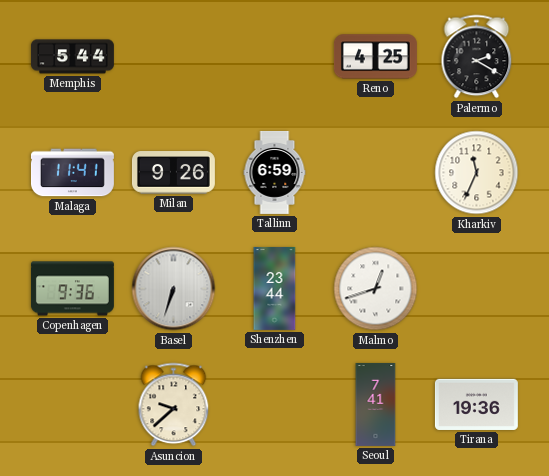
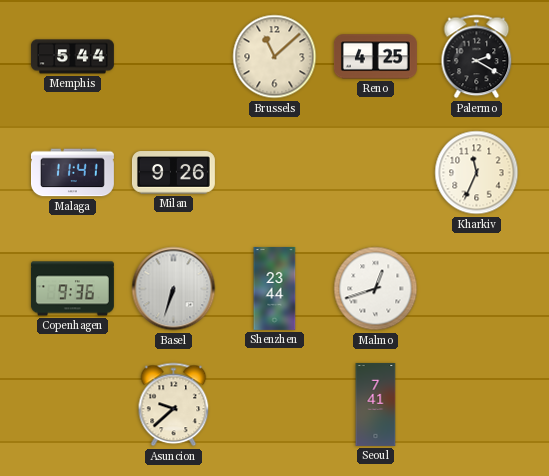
Brussels: none -> 11:08 (275, 57)
Tallinn: 6:59 -> none (275, 172)
Tirana: 19:36 -> none (476, 404)
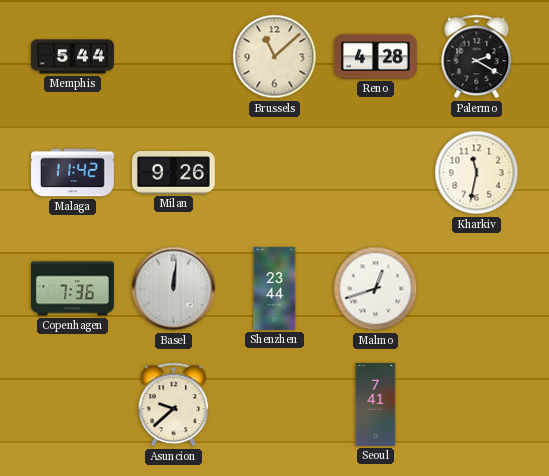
Reno: 4:25 -> 4:28 (375, 57)
Malaga: 11:41 -> 11:42 (72, 173)
Kharkiv: 11:34 -> 11:32 (477, 173)
Copenhagen: 9:36 -> 7:36 (72, 289)
Basel: 6:33 -> 12:01 (174, 289)
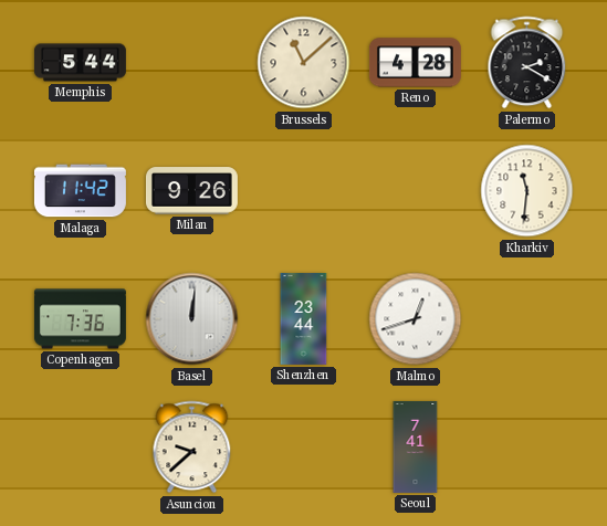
Kharkiv: 11:32 -> 11:31 (527, 191)
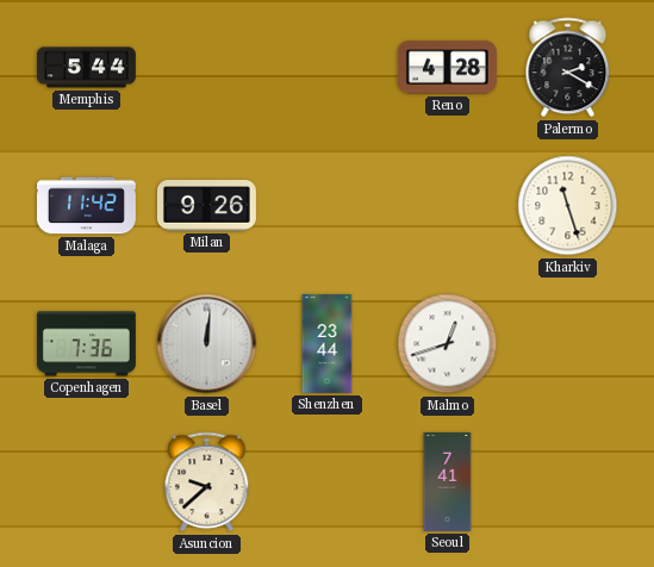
Brussels: 11:08 -> none (304, 63)
Kharkiv: 11:31 -> 11:27 (568, 206)
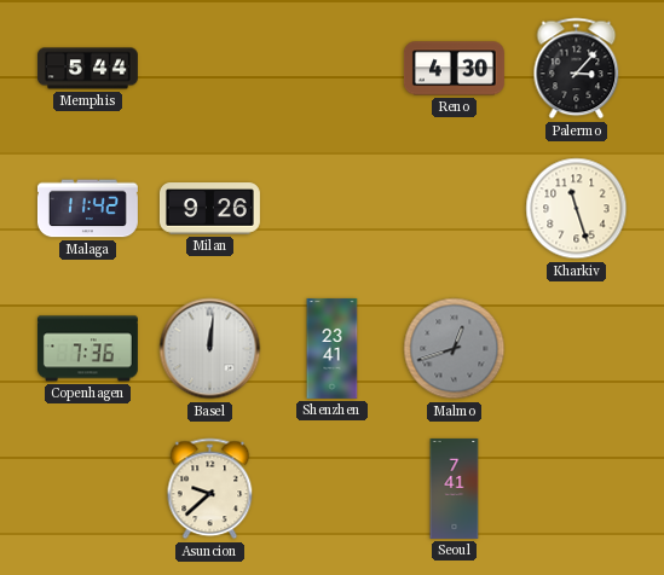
Reno: 4:28 -> 4:30 (454, 69)
Palermo: 2:20 -> 3:07 (577, 69)
Shenzhen: 23:44 -> 23:41 (333, 348)
Malmo dial: white -> grey (455, 349)
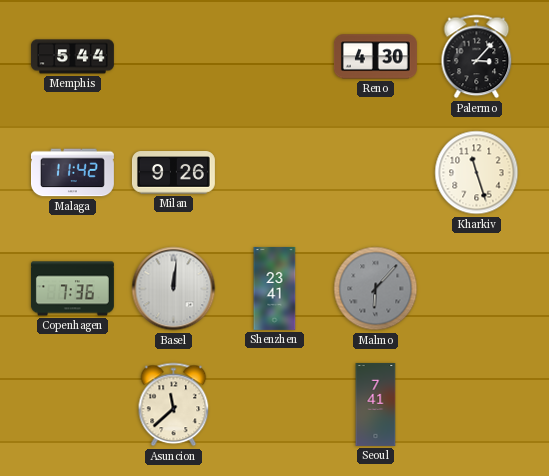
Malmo: 12:42 -> 6:07 (376, 289)
Asuncion: 9:38 -> 11:38 (174, 405)
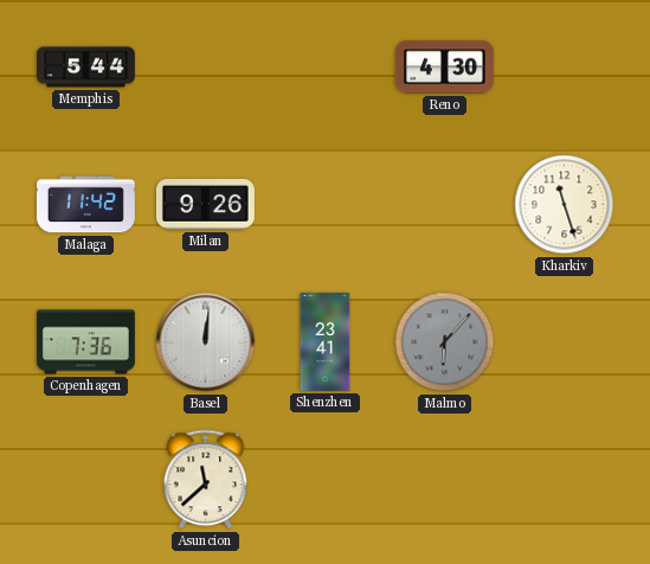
Palermo: 3:07 -> none (477, 57)
Seoul: 7:41 -> none (376, 404)
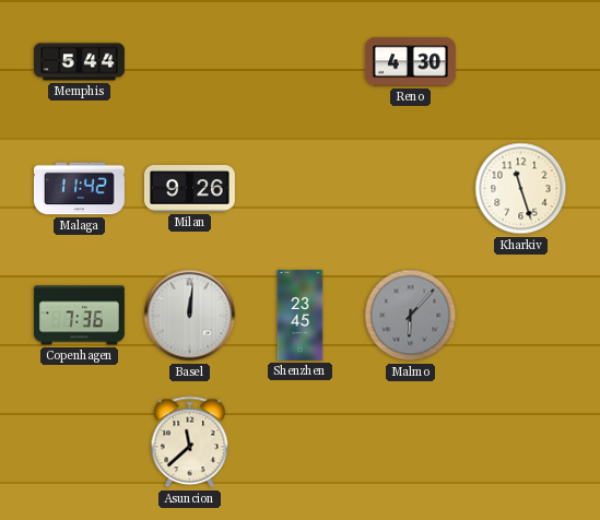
Shenzhen: 23:41 -> 23:45 (301, 315)
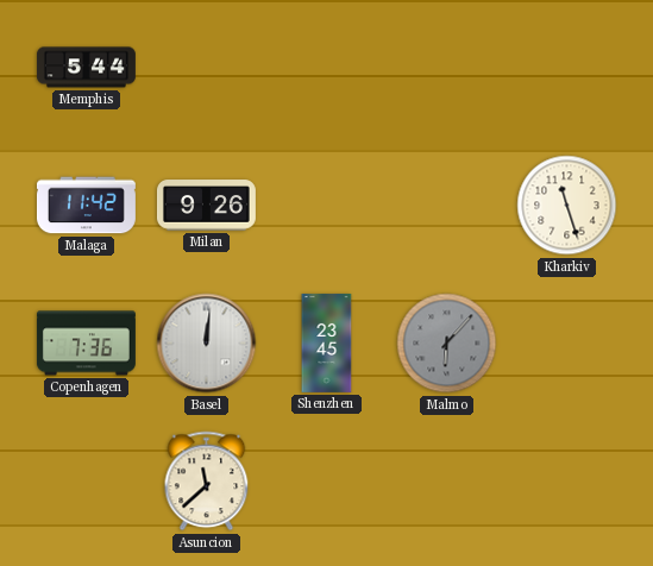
Reno: 4:30 -> none (410, 62)
